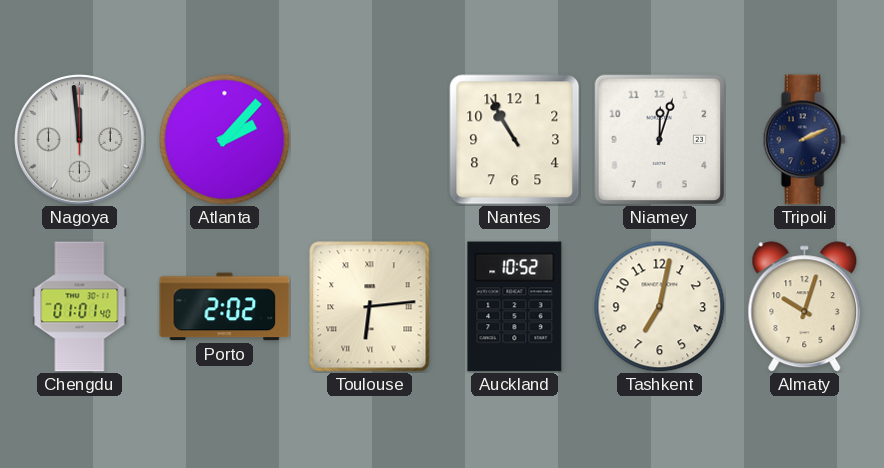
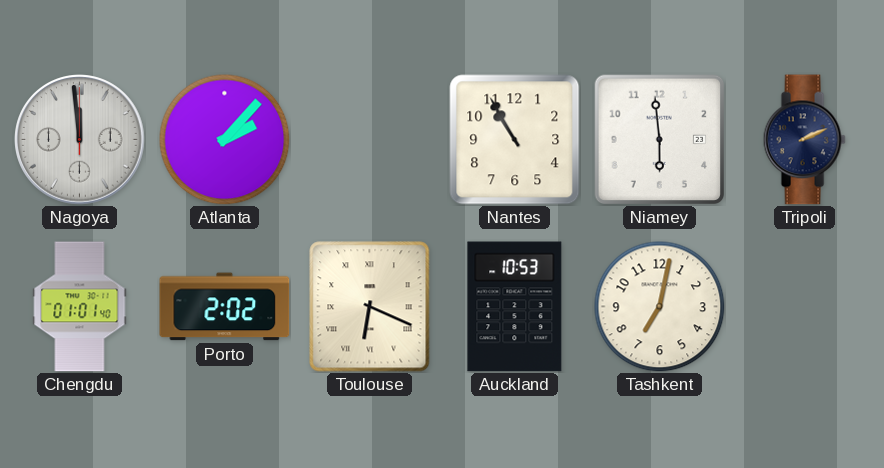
Niamey: 12:03 -> 5:59 (659, 139)
Toulouse: 6:14 -> 6:19 (370, 307)
Auckland: 10:52 -> 10:53 (515, 307)
Almaty: 10:03 -> none (805, 307)
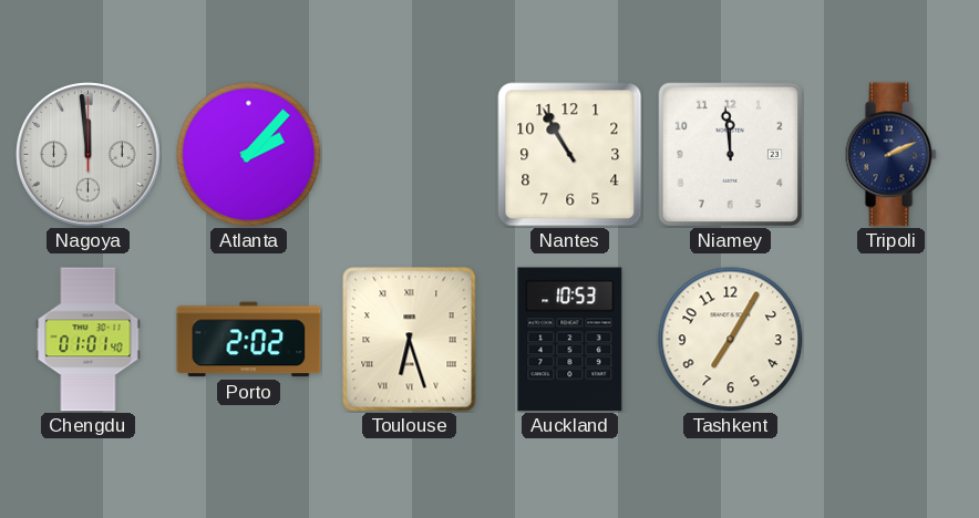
Niamey: 5:59 -> 11:59 (730, 154)
Toulouse: 6:19 -> 6:27 (410, 340)
Tashkent: 7:02 -> 7:05 (731, 340)
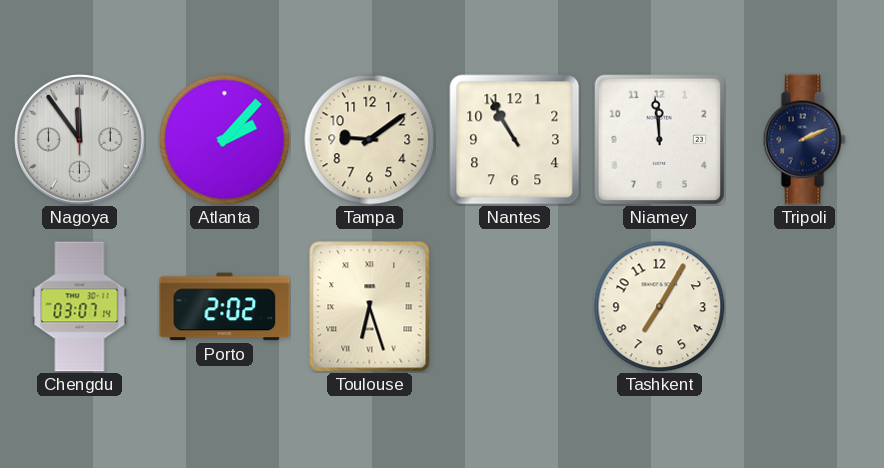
Nagoya: 11:59 -> 11:54 (80, 140)
Tampa: none -> 9:09 (370, 140)
Chengdu: 01:01 -> 03:07 (80, 307)
Auckland: 10:53 -> none (570, 340)
